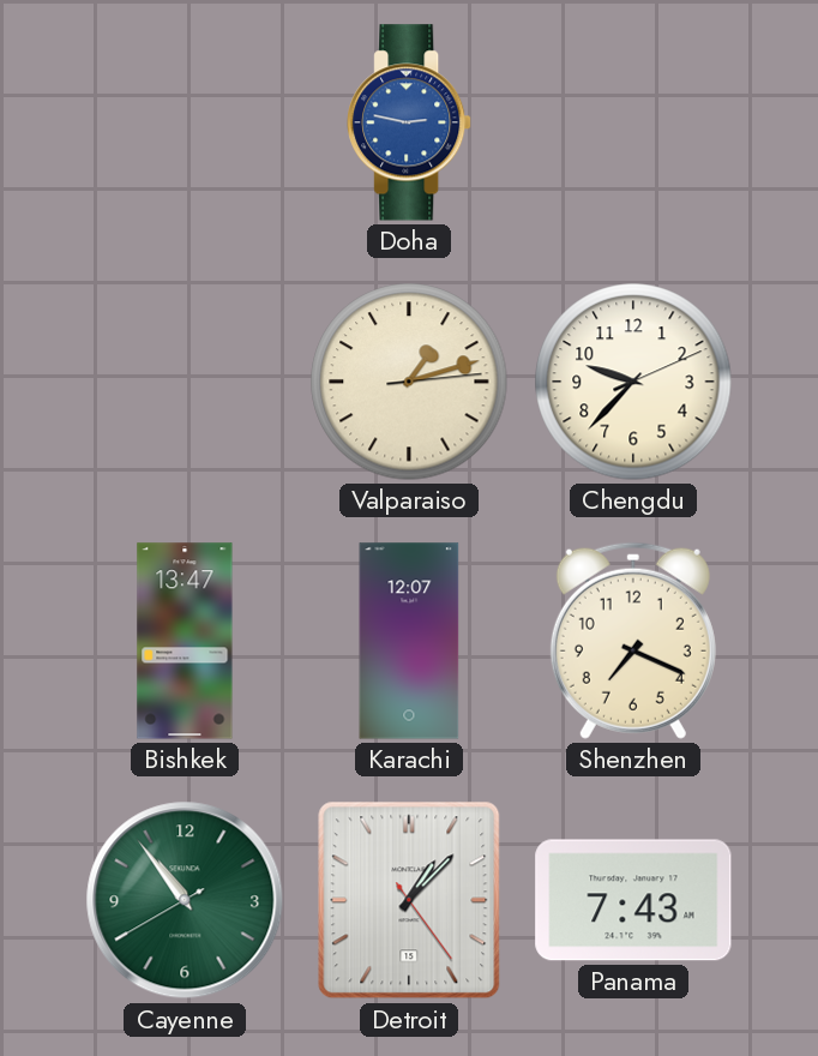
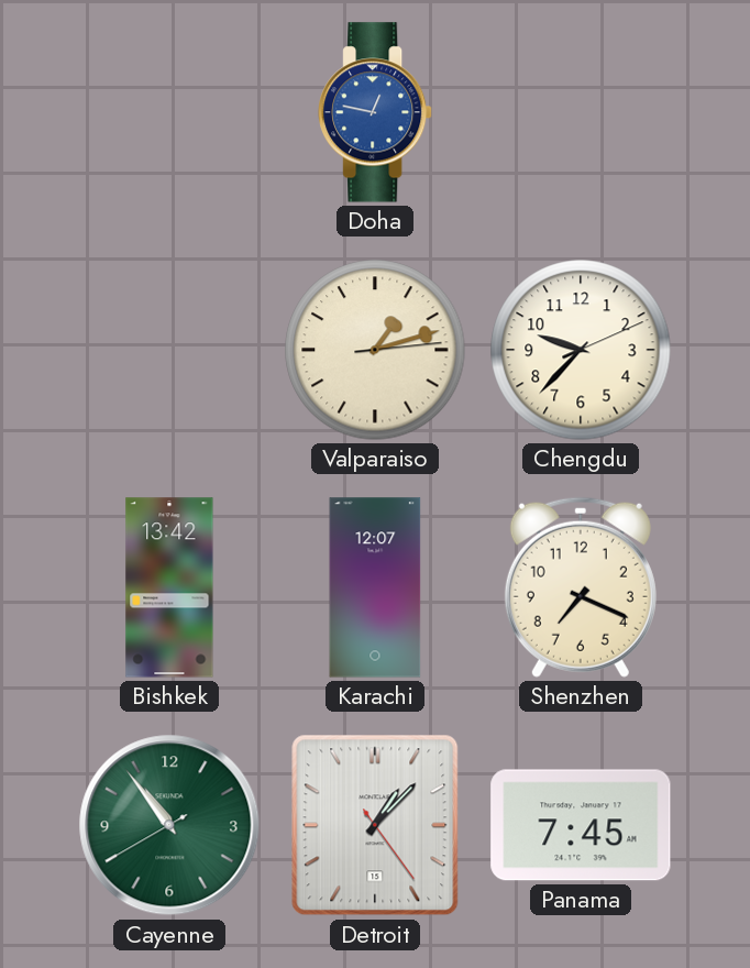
Doha: 2:47 -> 12:47 (376, 112)
Bishkek: 13:47 -> 13:42 (169, 587)
Panama: 7:43 -> 7:45 (581, 825)
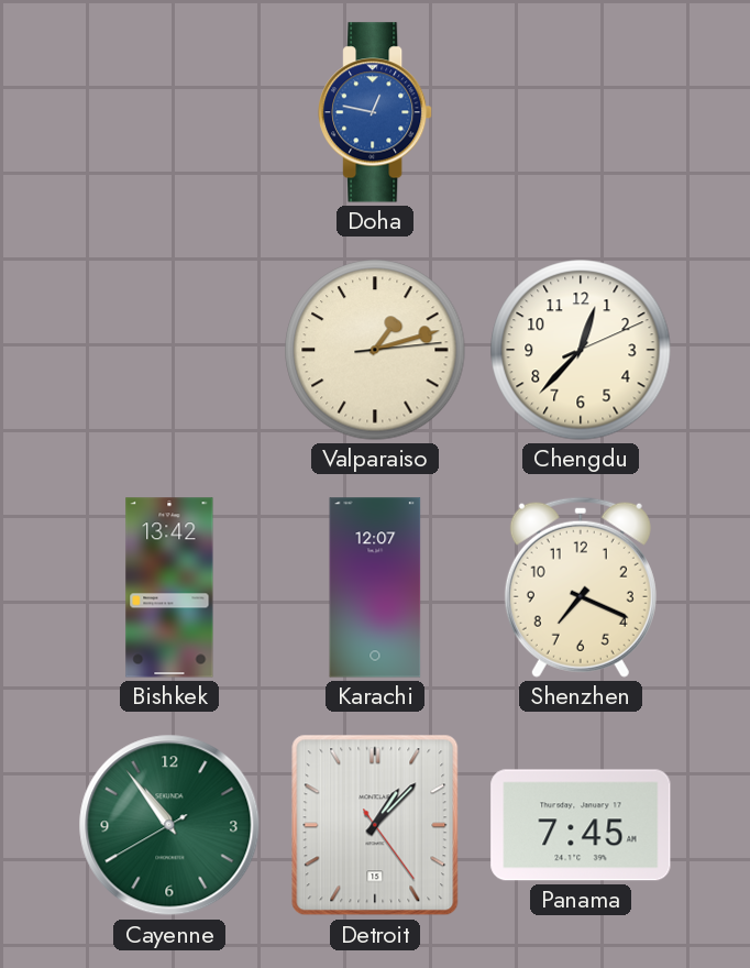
Chengdu: 9:37 -> 12:37 (581, 350)
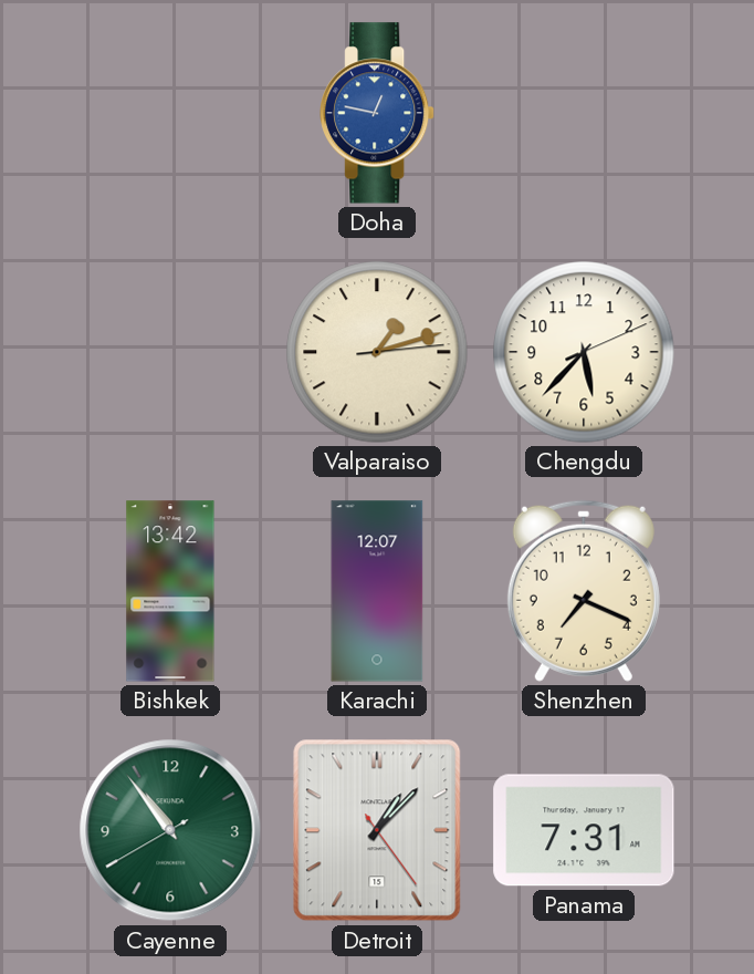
Chengdu: 12:37 -> 5:37 (584, 352)
Panama: 7:45 -> 7:31 (584, 830)
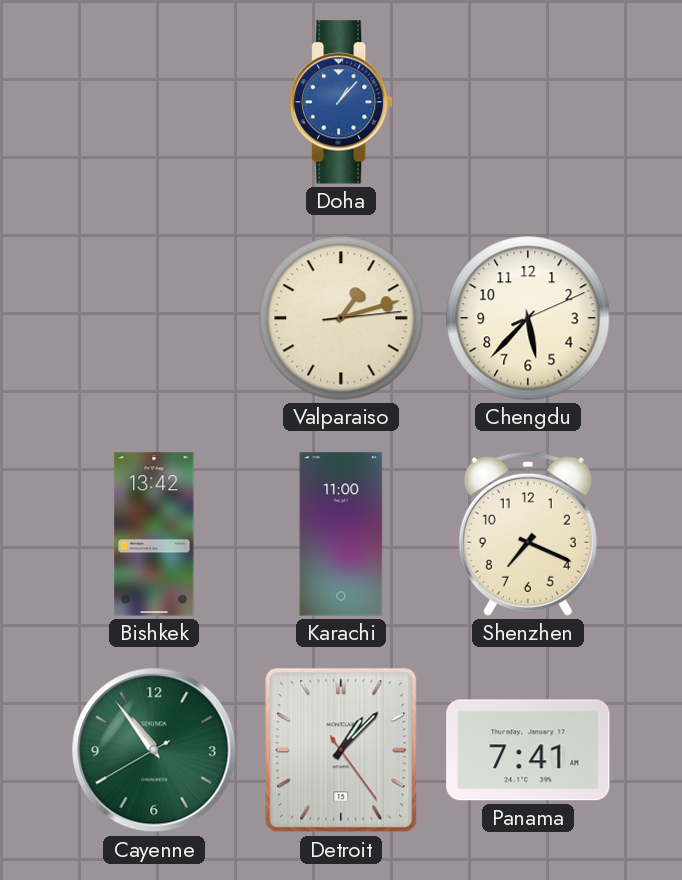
Doha: 12:47 -> 1:07 (342, 102)
Karachi: 12:07 -> 11:00 (341, 534)
Panama: 7:31 -> 7:41 (528, 750)
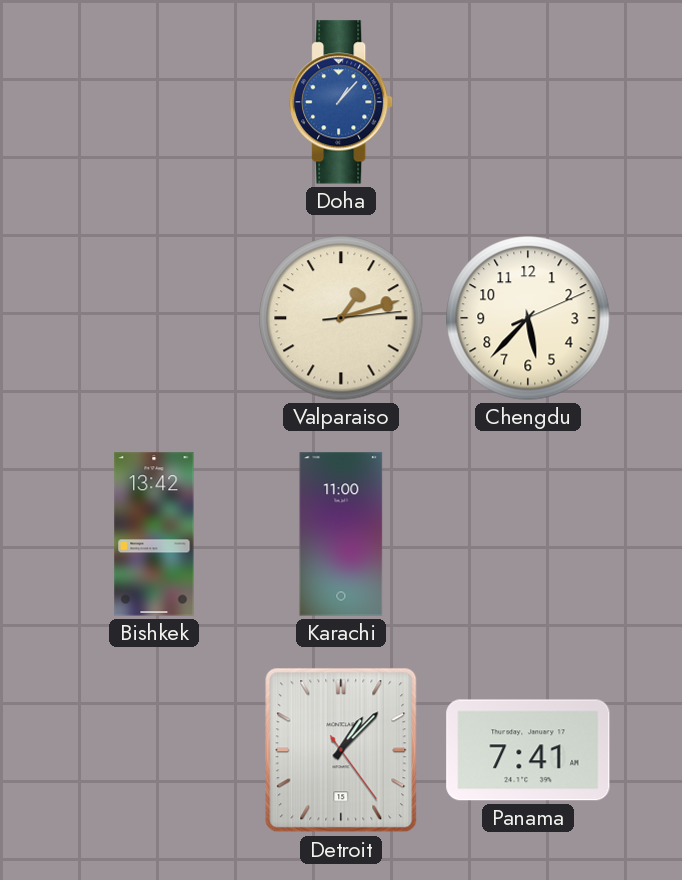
Shenzhen: 7:19 -> none (528, 534)
Cayenne: 10:53 -> none (154, 750)
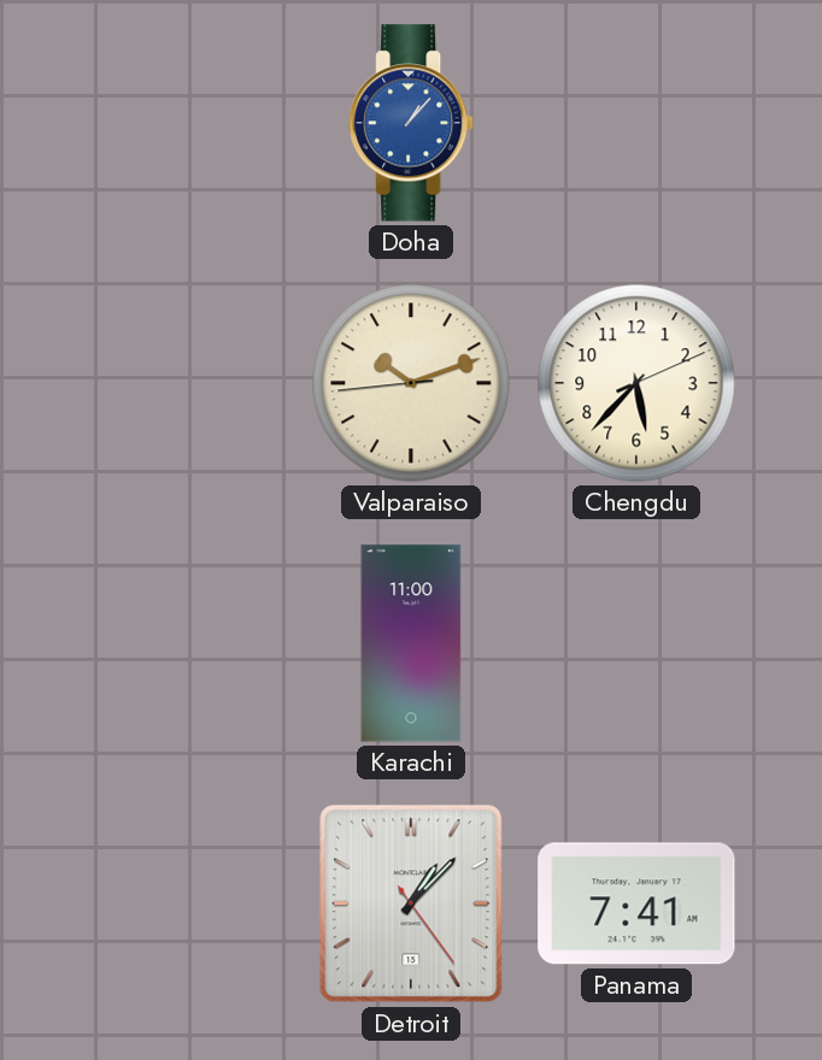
Valparaiso: 1:12 -> 10:11 (411, 383)
Bishkek: 13:42 -> none (154, 534)
